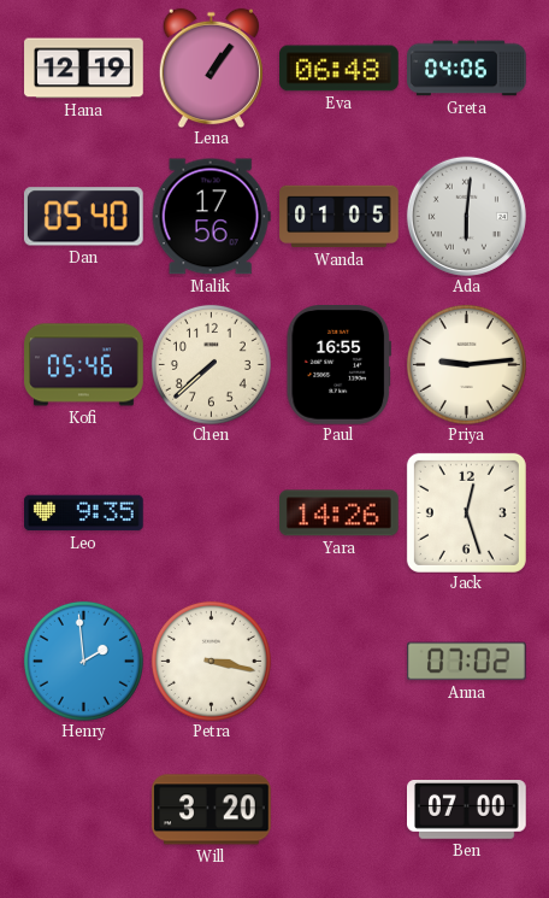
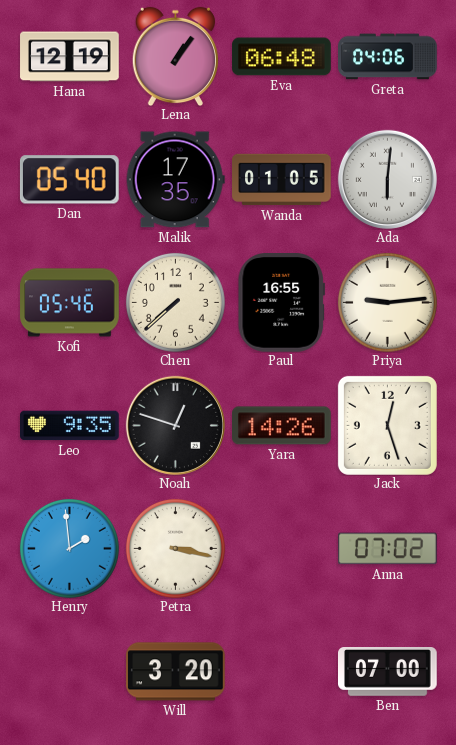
Malik: 17:56 -> 17:35 (175, 180)
Noah: none -> 12:48 (175, 425)
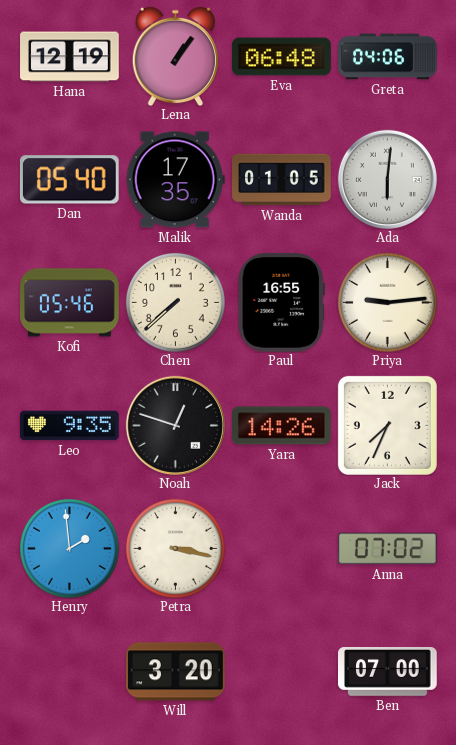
Jack: 12:27 -> 7:34 (387, 425)
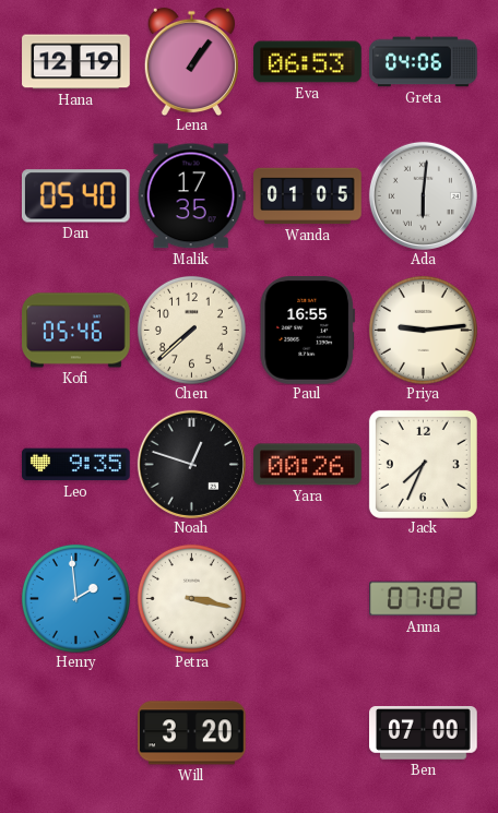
Eva: 06:48 -> 06:53 (308, 62)
Yara: 14:26 -> 00:26 (308, 465)
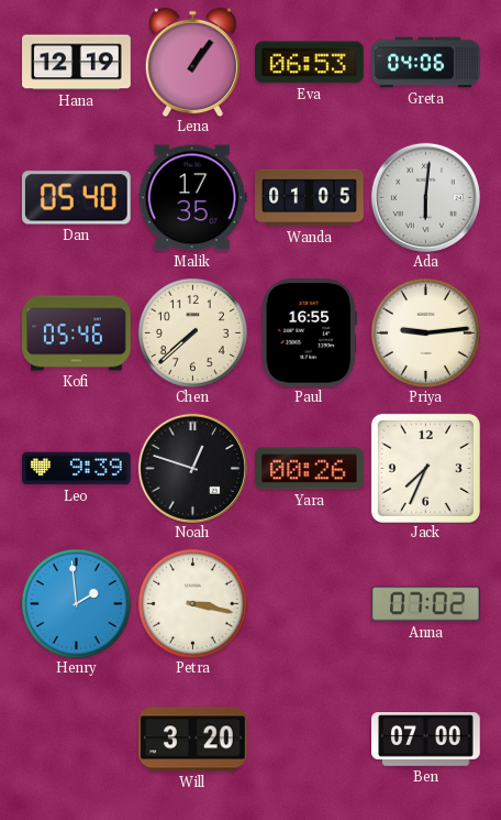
Leo: 9:35 -> 9:39 (77, 469)
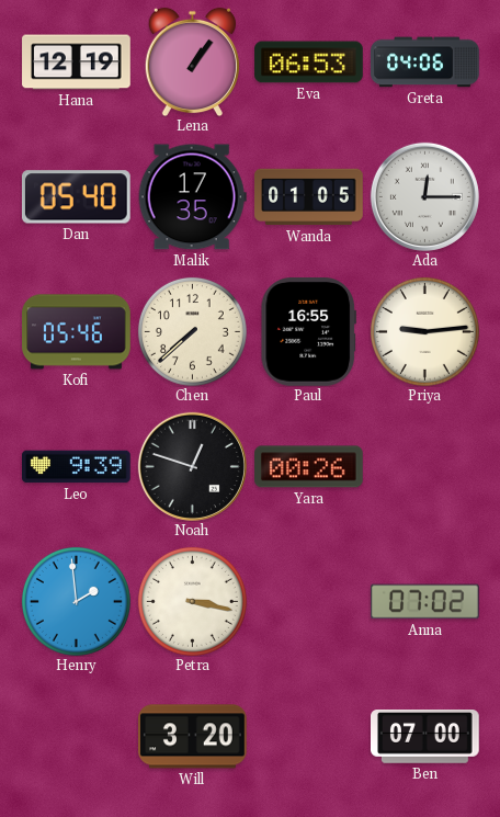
Ada: 6:01 -> 12:15 (424, 196)
Jack: 7:34 -> none (425, 468)
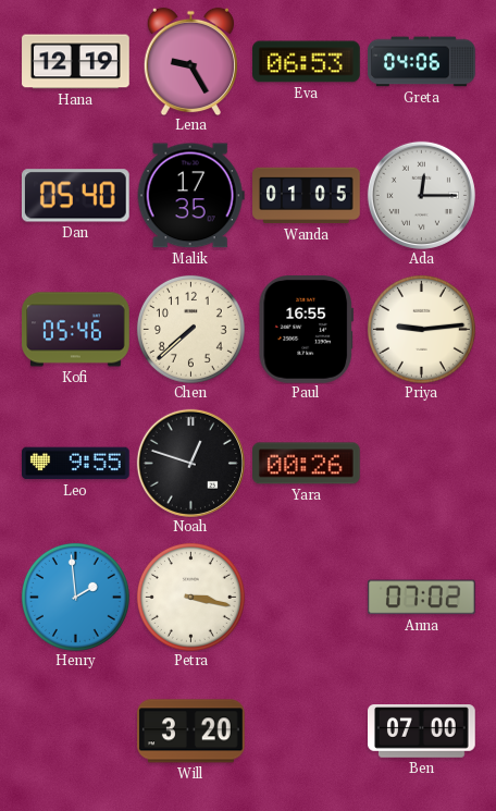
Lena: 1:06 -> 9:25 (190, 61)
Leo: 9:39 -> 9:55 (76, 464)
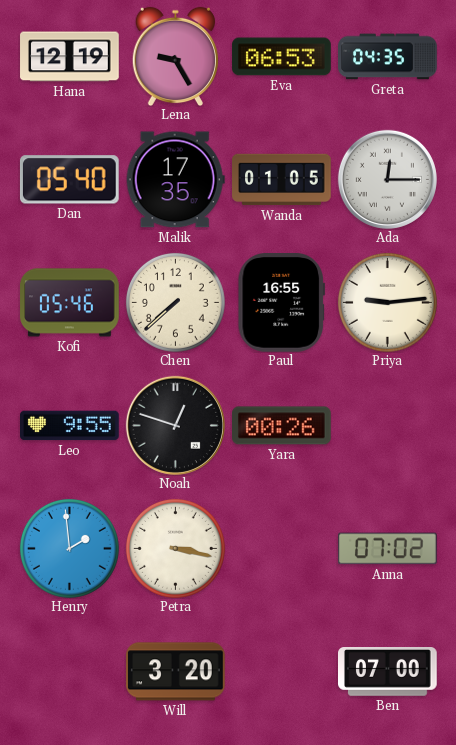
Greta: 04:06 -> 04:35 (388, 57)
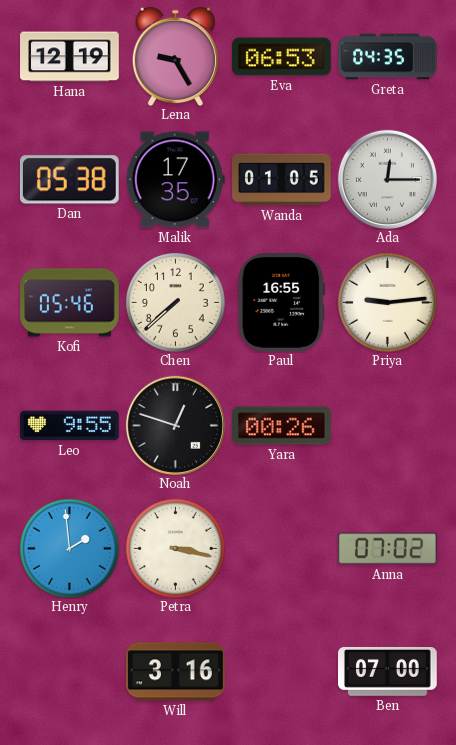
Dan: 05:40 -> 05:38 (69, 180)
Will: 3:20 -> 3:16 (176, 672)
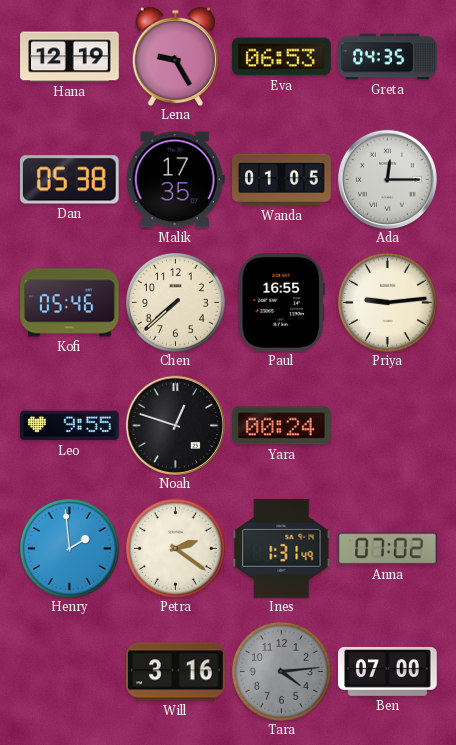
Yara: 00:26 -> 00:24 (282, 426)
Petra: 3:17 -> 2:21 (175, 548)
Ines: none -> 1:31 (282, 549)
Tara: none -> 4:14 (281, 671)
